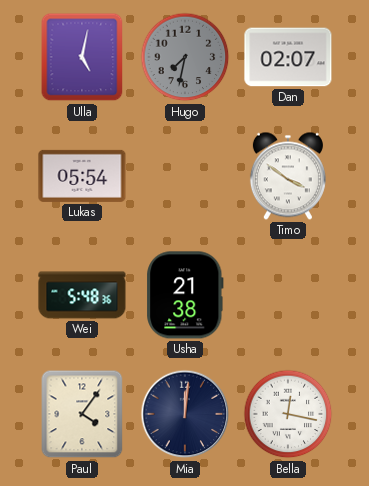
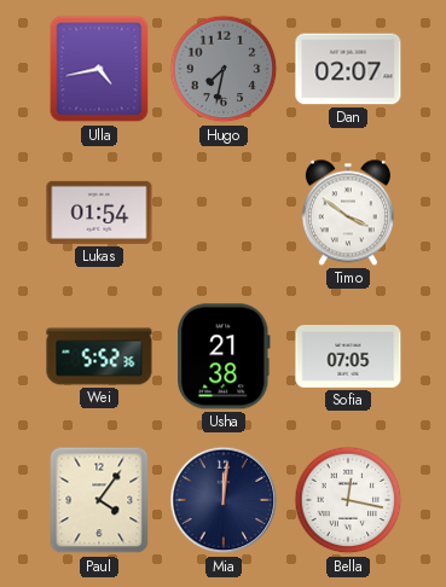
Ulla: 5:02 -> 4:43 (99, 69)
Lukas: 05:54 -> 01:54 (99, 213)
Wei: 5:48 -> 5:52 (99, 356)
Sofia: none -> 07:05 (348, 358)
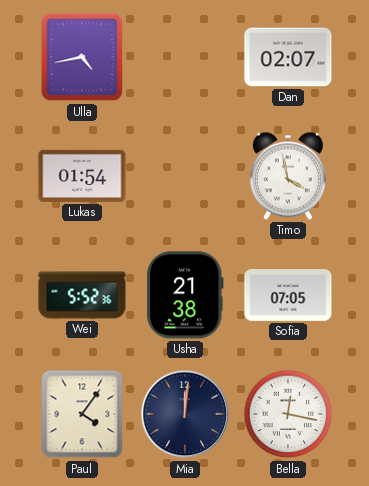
Hugo: 7:32 -> none (224, 69)
Timo: 3:51 -> 3:58 (288, 176)
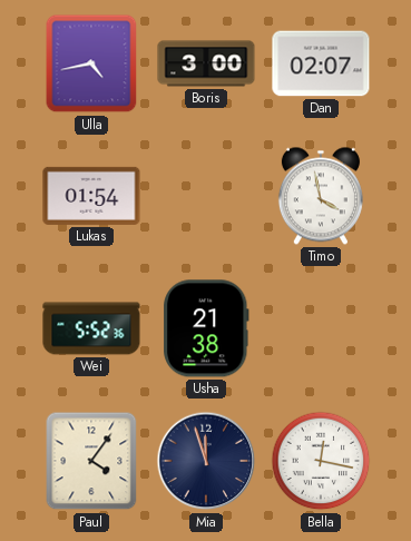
Boris: none -> 3:00 (206, 63)
Sofia: 07:05 -> none (288, 296)
Mia: 12:01 -> 11:57 (206, 461)
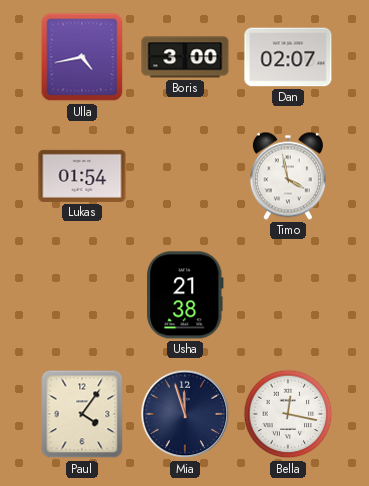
Wei: 5:52 -> none (91, 328)
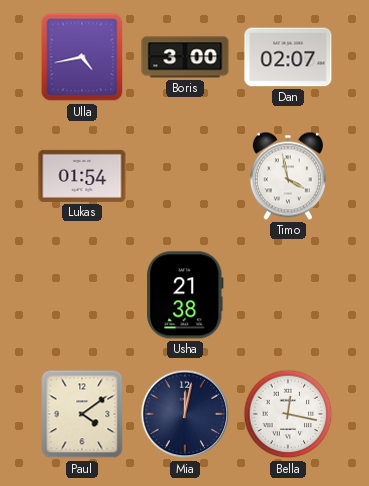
Paul: 4:06 -> 4:09 (82, 414)
Mia: 11:57 -> 12:02 (185, 414)
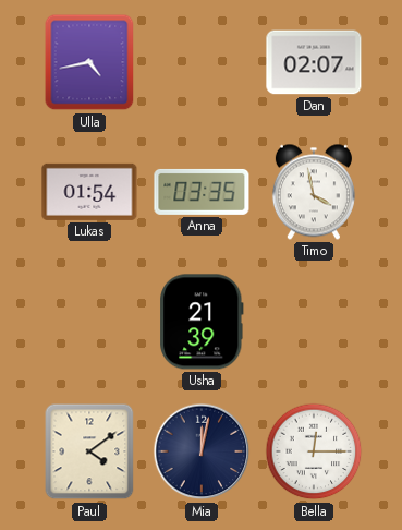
Boris: 3:00 -> none (185, 57)
Anna: none -> 03:35 (202, 192)
Usha: 21:38 -> 21:39 (202, 322)
Bella: 12:17 -> 12:15 (314, 451)
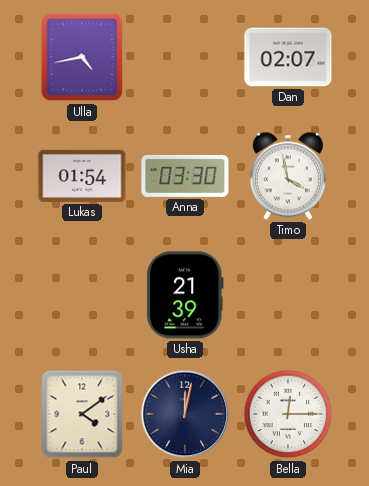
Anna: 03:35 -> 03:30 (185, 176)
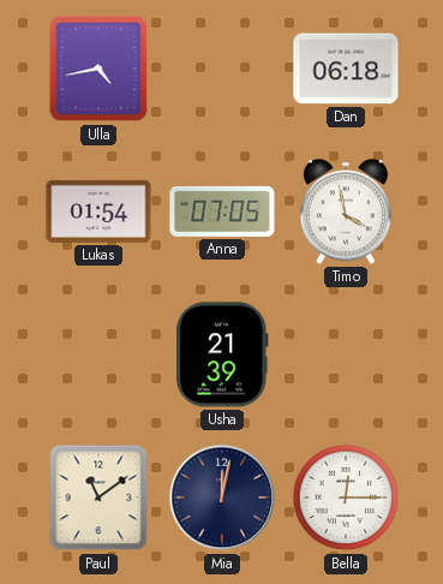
Dan: 02:07 -> 06:18 (346, 68)
Anna: 03:30 -> 07:05 (222, 211)
Paul: 4:09 -> 11:09 (98, 497)
